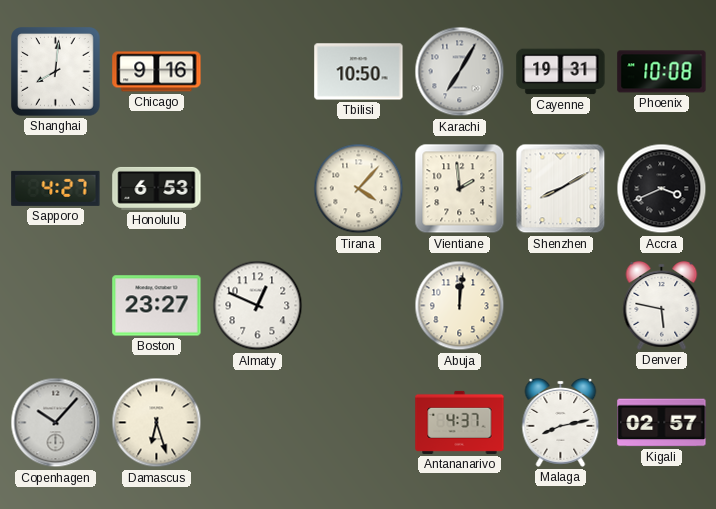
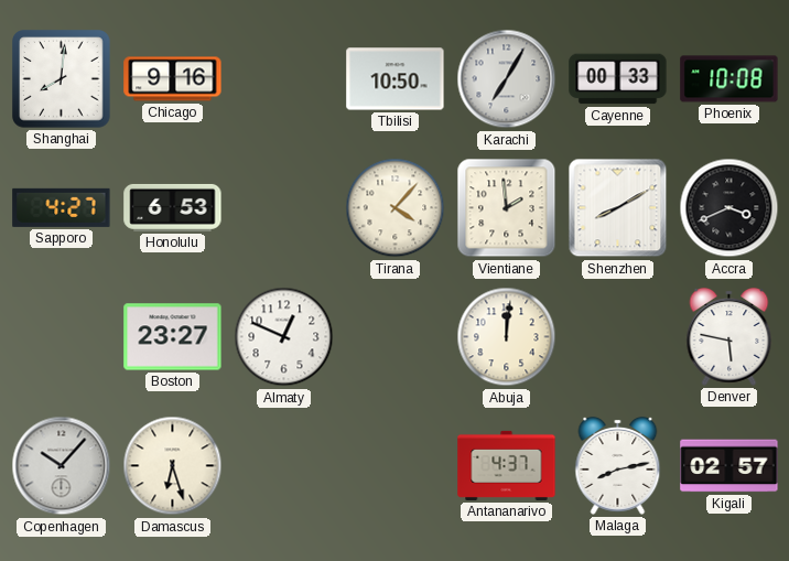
Cayenne: 19:31 -> 00:33 (618, 79)
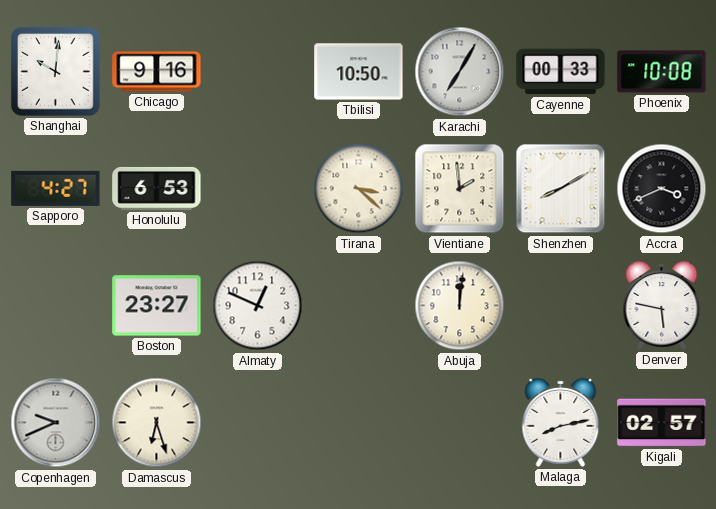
Shanghai: 8:01 -> 10:01 (56, 72)
Tirana: 4:07 -> 3:22 (359, 189)
Copenhagen: 10:07 -> 9:41 (56, 423)
Antananarivo: 4:37 -> none (507, 465)
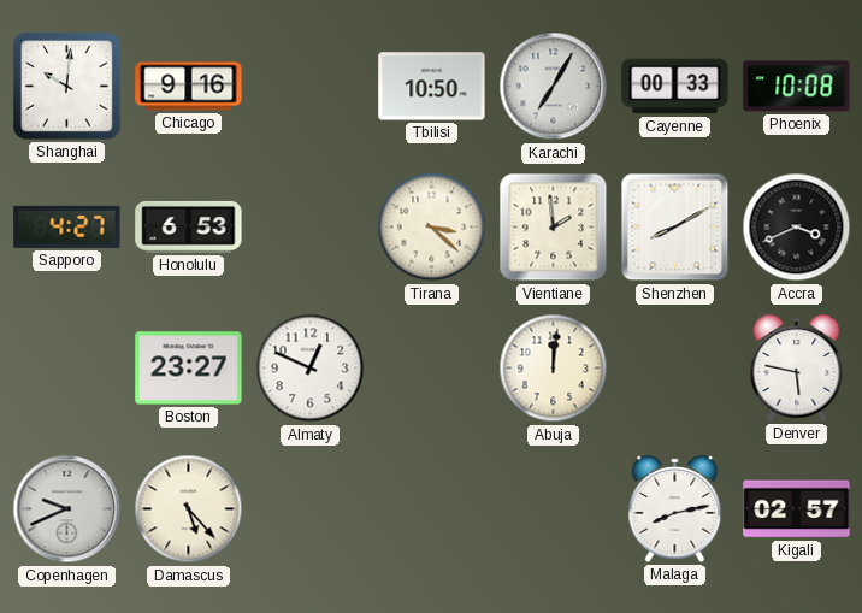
Damascus: 6:27 -> 5:23 (189, 509)
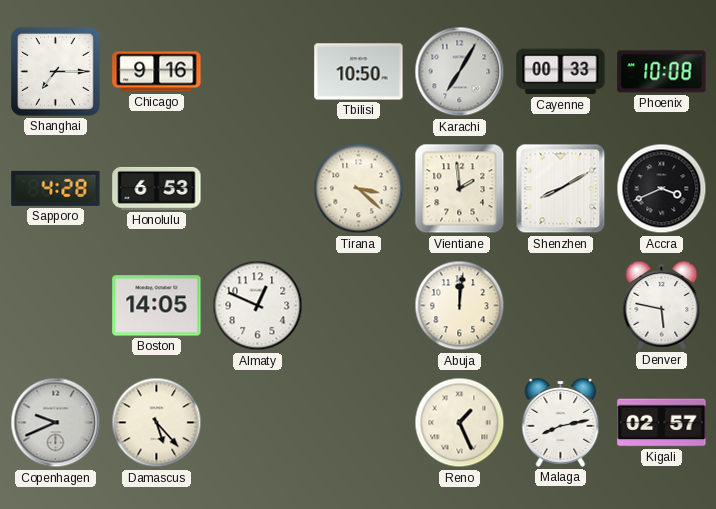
Shanghai: 10:01 -> 7:15 (56, 72)
Sapporo: 4:27 -> 4:28 (56, 188)
Boston: 23:27 -> 14:05 (157, 306)
Reno: none -> 1:26 (460, 423)
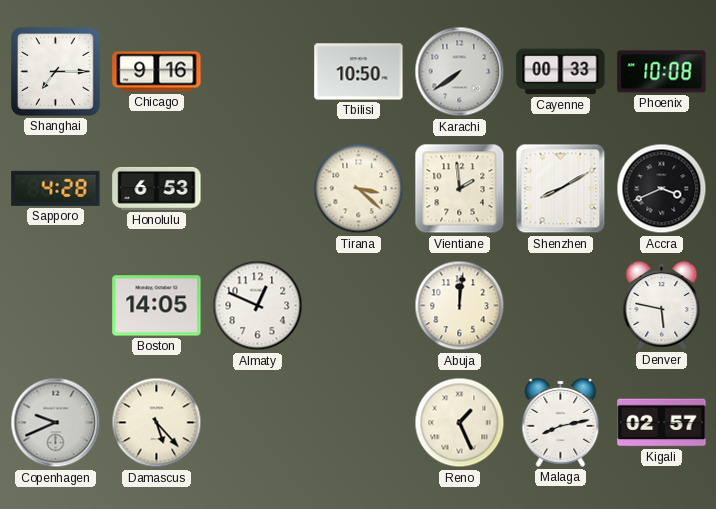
Karachi: 7:05 -> 7:39 (460, 72)
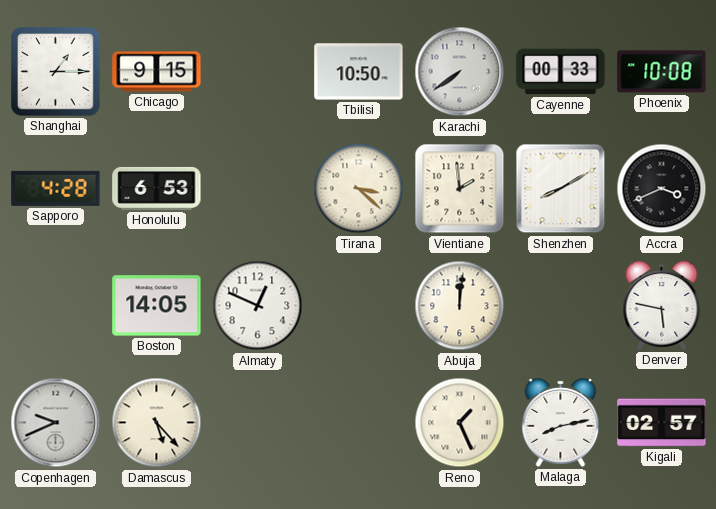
Shanghai: 7:15 -> 1:15 (56, 72)
Chicago: 9:16 -> 9:15 (157, 72)
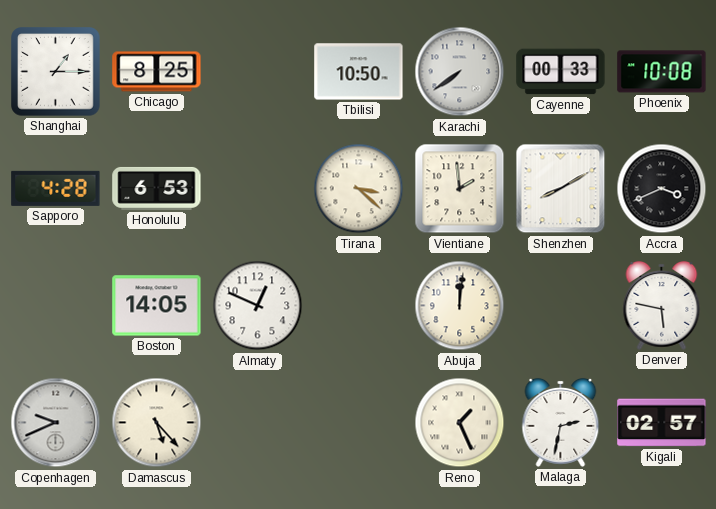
Chicago: 9:15 -> 8:25 (157, 72)
Malaga: 8:13 -> 2:32 (561, 422)
